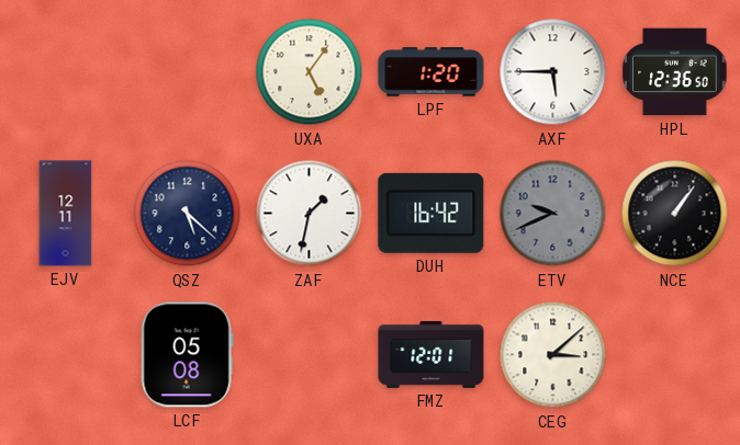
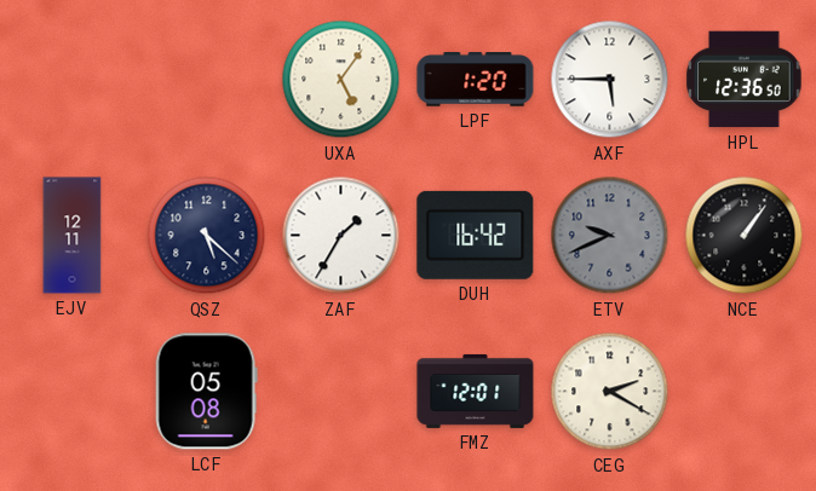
ZAF: 1:32 -> 1:35 (341, 236)
CEG: 3:08 -> 2:20 (610, 392)
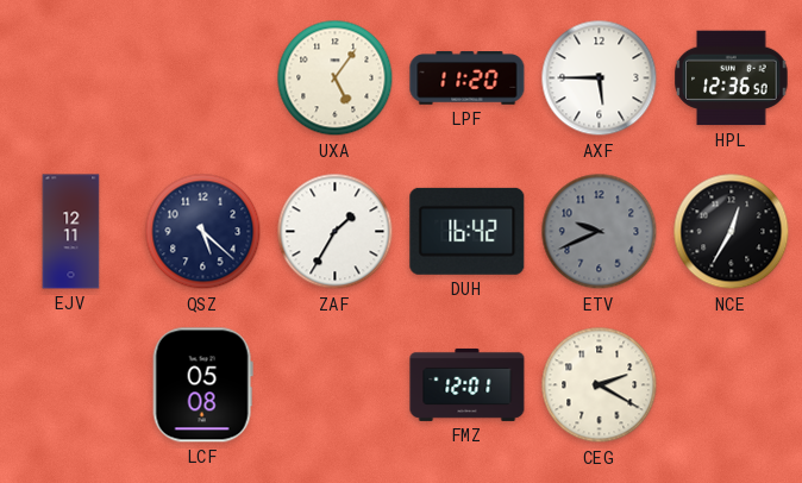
LPF: 1:20 -> 11:20 (468, 79)
NCE: 1:06 -> 12:35 (732, 232)
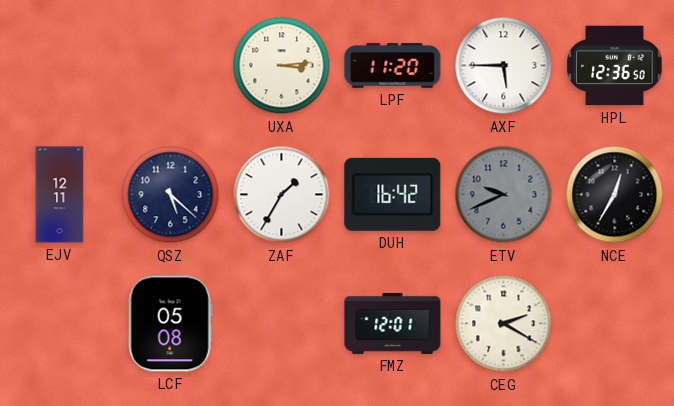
UXA: 5:06 -> 3:14 (282, 66)
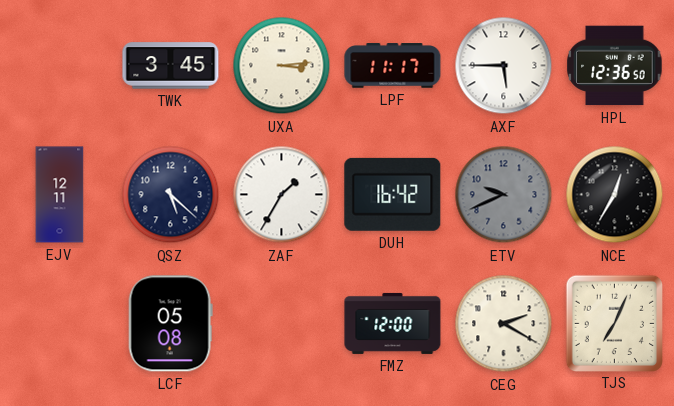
TWK: none -> 3:45 (171, 66)
LPF: 11:20 -> 11:17 (393, 66)
FMZ: 12:01 -> 12:00 (393, 323)
TJS: none -> 7:04 (614, 323)
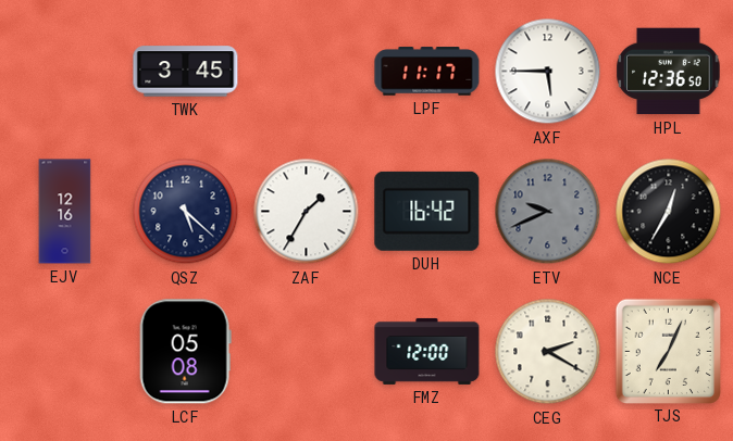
UXA: 3:14 -> none (282, 66)
EJV: 12:11 -> 12:16 (65, 212)
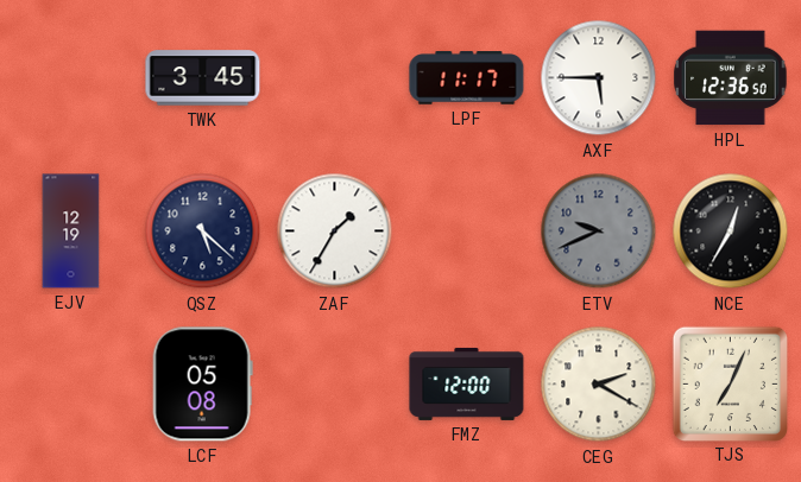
EJV: 12:16 -> 12:19 (71, 232)
DUH: 16:42 -> none (427, 211)
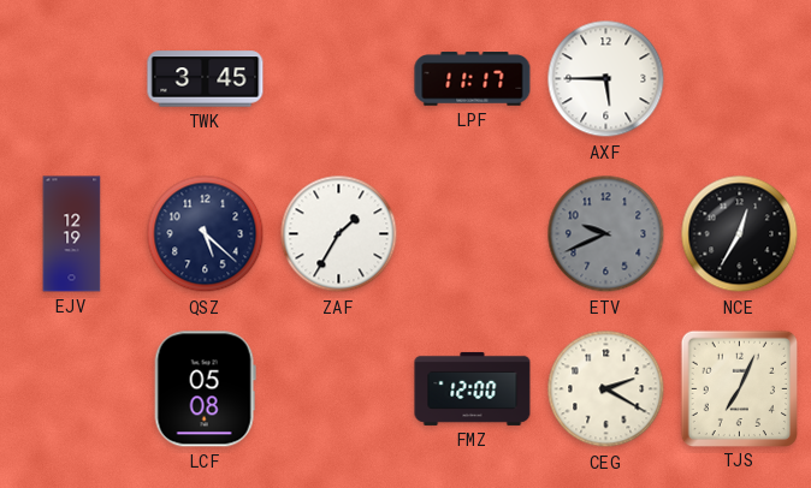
HPL: 12:36 -> none (731, 78)
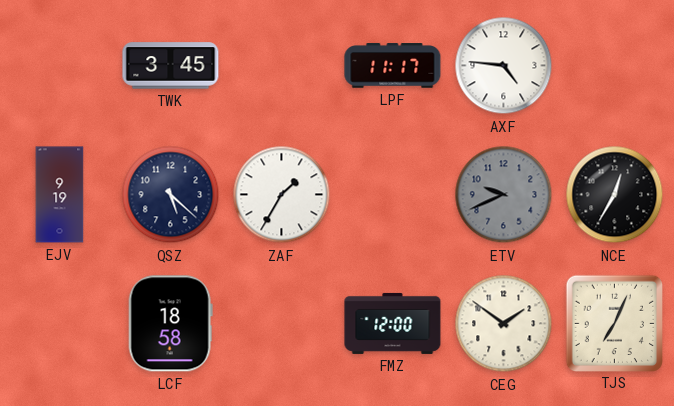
AXF: 5:45 -> 4:46 (504, 66)
EJV: 12:19 -> 9:19 (60, 195)
LCF: 05:08 -> 18:58 (170, 324)
CEG: 2:20 -> 1:51 (504, 324)
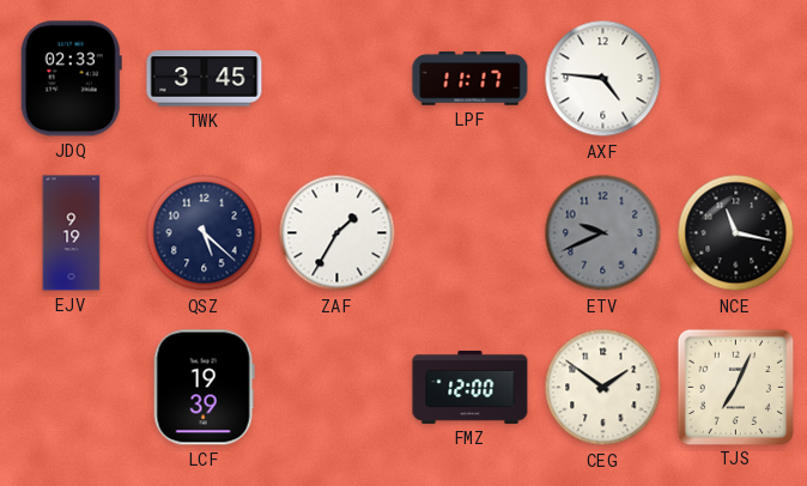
JDQ: none -> 02:33 (71, 79)
NCE: 12:35 -> 11:17 (736, 233)
LCF: 18:58 -> 19:39 (204, 388)
